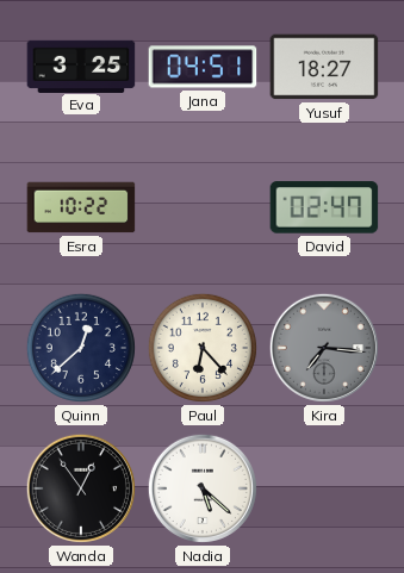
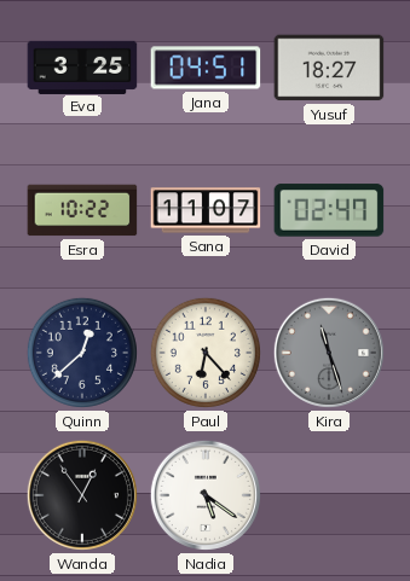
Sana: none -> 11:07 (206, 210)
Kira: 7:16 -> 11:27 (329, 353)
Nadia: 5:22 -> 5:21 (206, 495)
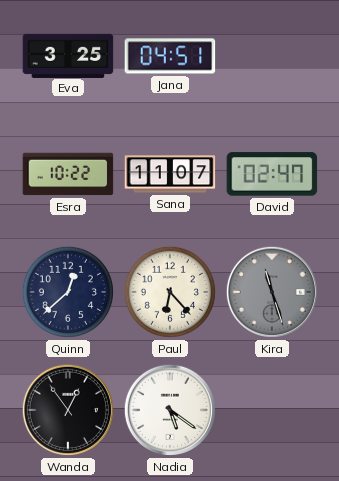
Yusuf: 18:27 -> none (329, 68)
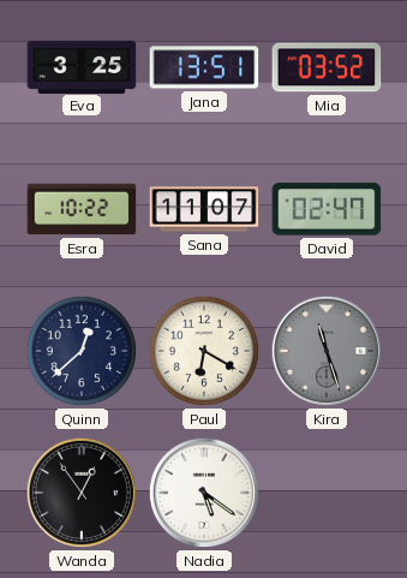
Jana: 04:51 -> 13:51 (204, 67)
Mia: none -> 03:52 (327, 67)
Paul: 6:23 -> 6:20 (204, 351)
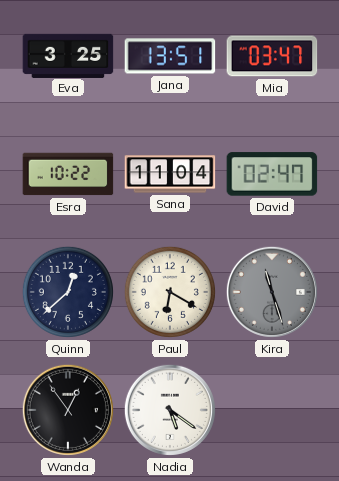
Mia: 03:52 -> 03:47 (272, 56)
Sana: 11:07 -> 11:04 (170, 174)
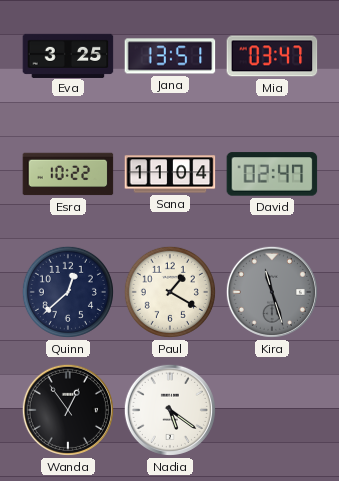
Paul: 6:20 -> 1:20 (170, 292)
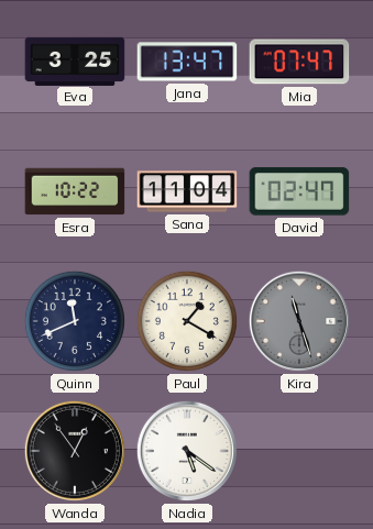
Jana: 13:51 -> 13:47 (187, 62)
Mia: 03:47 -> 07:47 (299, 62)
Quinn: 12:38 -> 11:41 (75, 321)
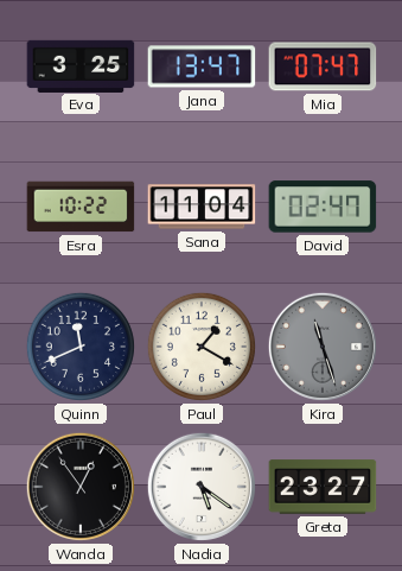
Greta: none -> 23:27 (323, 487)
